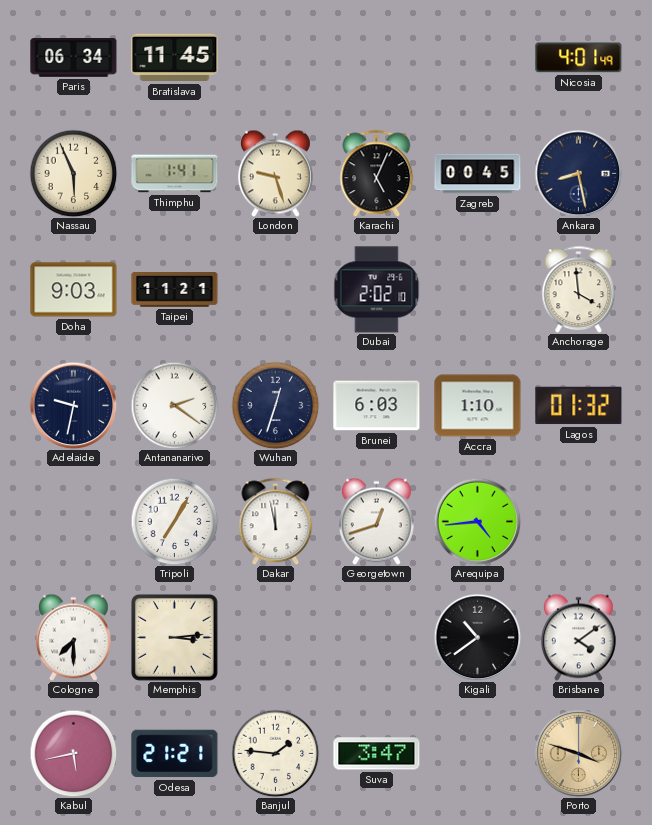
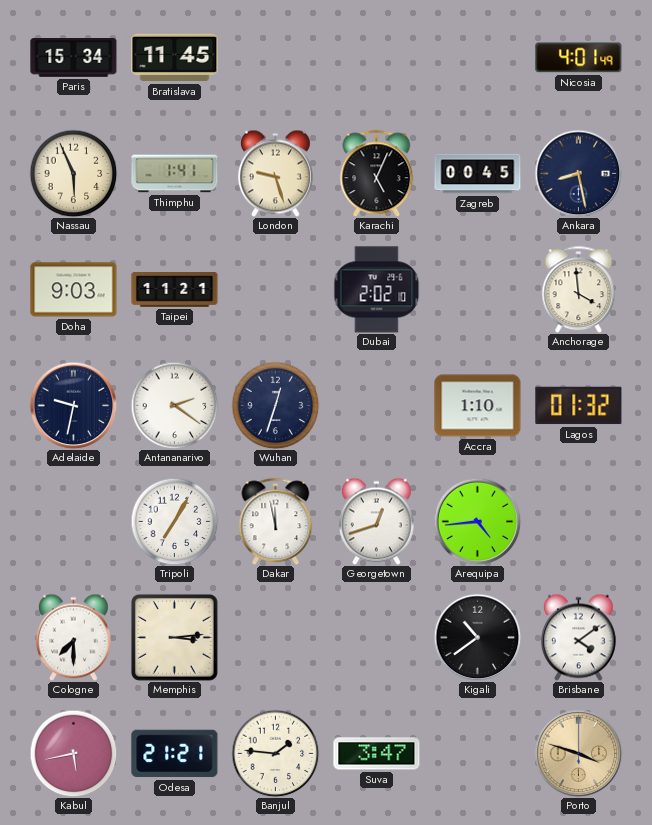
Paris: 06:34 -> 15:34 (74, 58)
Brunei: 6:03 -> none (377, 406)
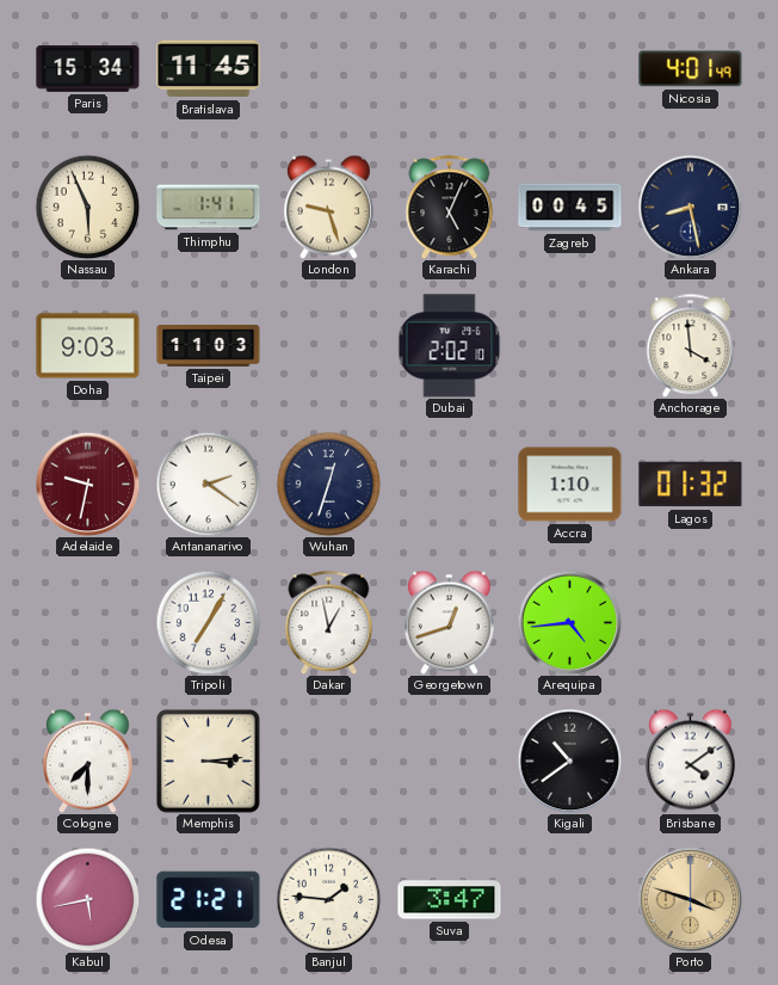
Taipei: 11:21 -> 11:03 (209, 346)
Adelaide dial: navy -> burgundy (87, 484)
Dakar: 11:58 -> 12:58 (329, 622)
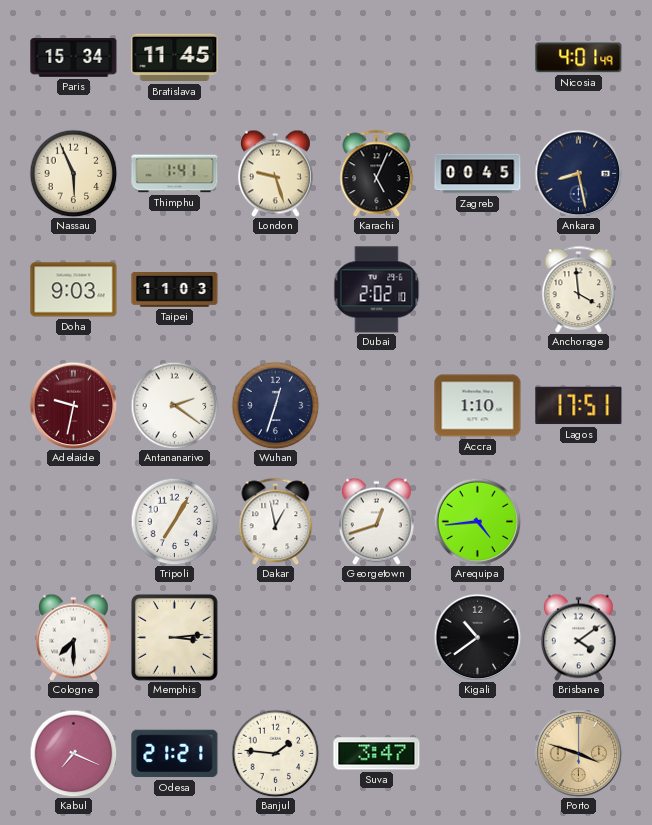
Lagos: 01:32 -> 17:51 (579, 406)
Kabul: 5:43 -> 7:19 (73, 753)
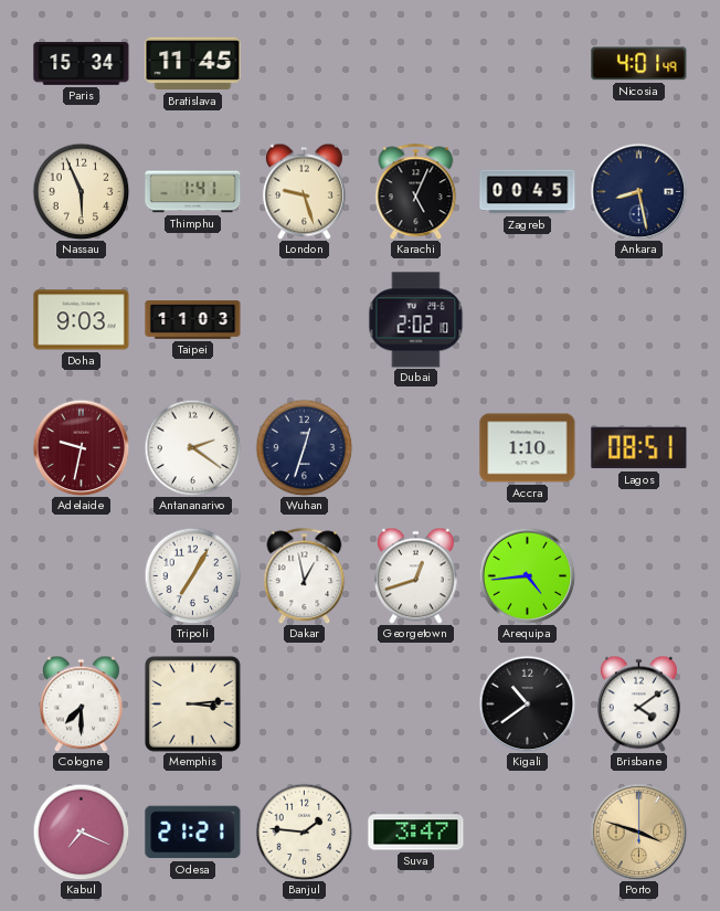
Anchorage: 3:59 -> none (579, 289)
Lagos: 17:51 -> 08:51 (639, 448)
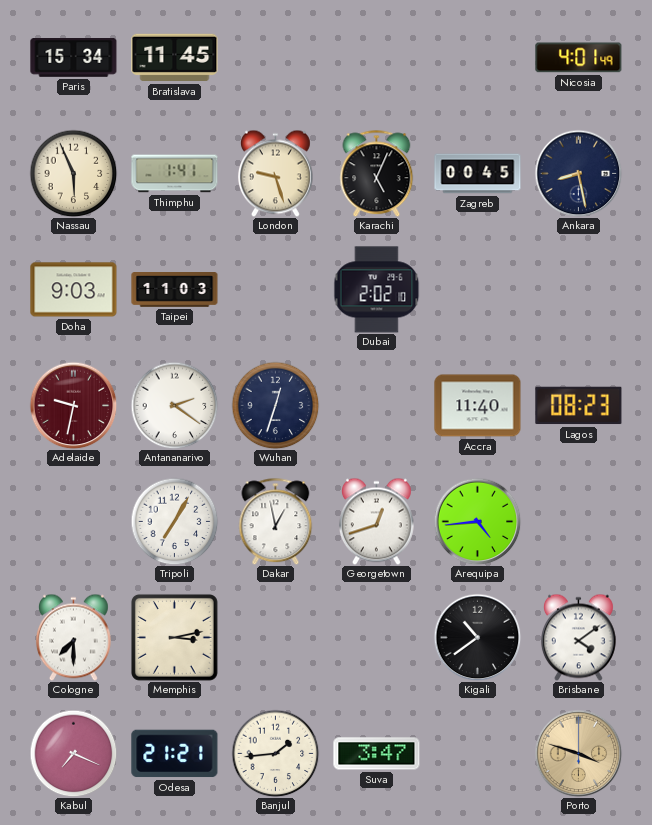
Accra: 1:10 -> 11:40 (478, 406)
Lagos: 08:51 -> 08:23 (579, 406)
Memphis: 3:14 -> 3:13 (174, 637)
Banjul: 1:46 -> 1:44 (275, 753)
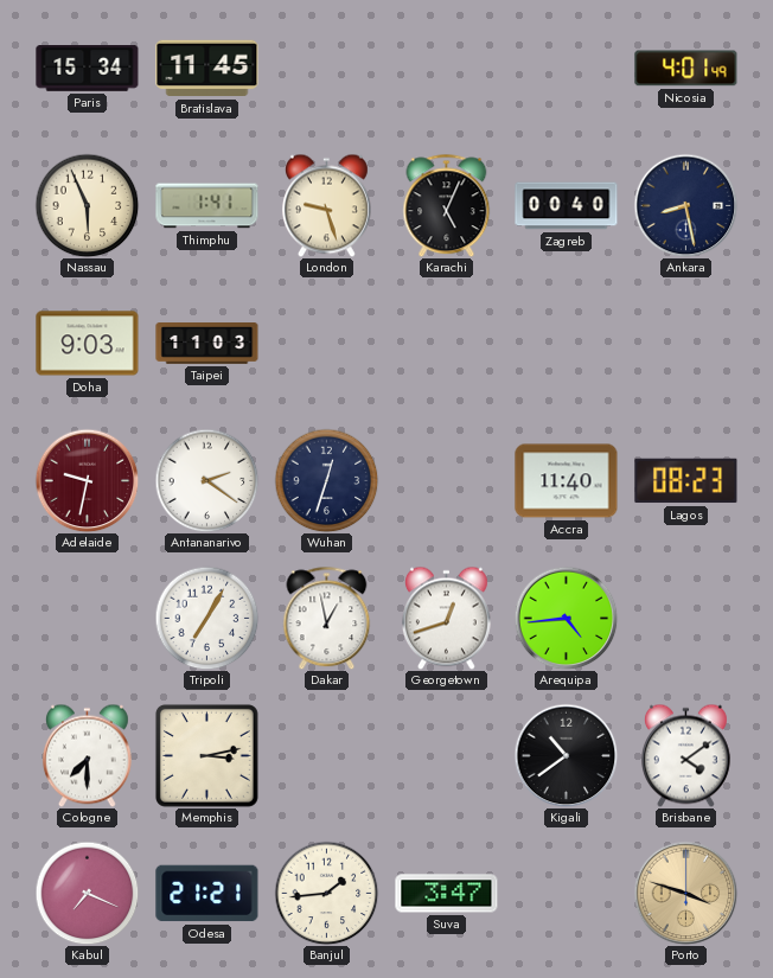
Zagreb: 00:45 -> 00:40 (567, 206)
Dubai: 2:02 -> none (377, 290)
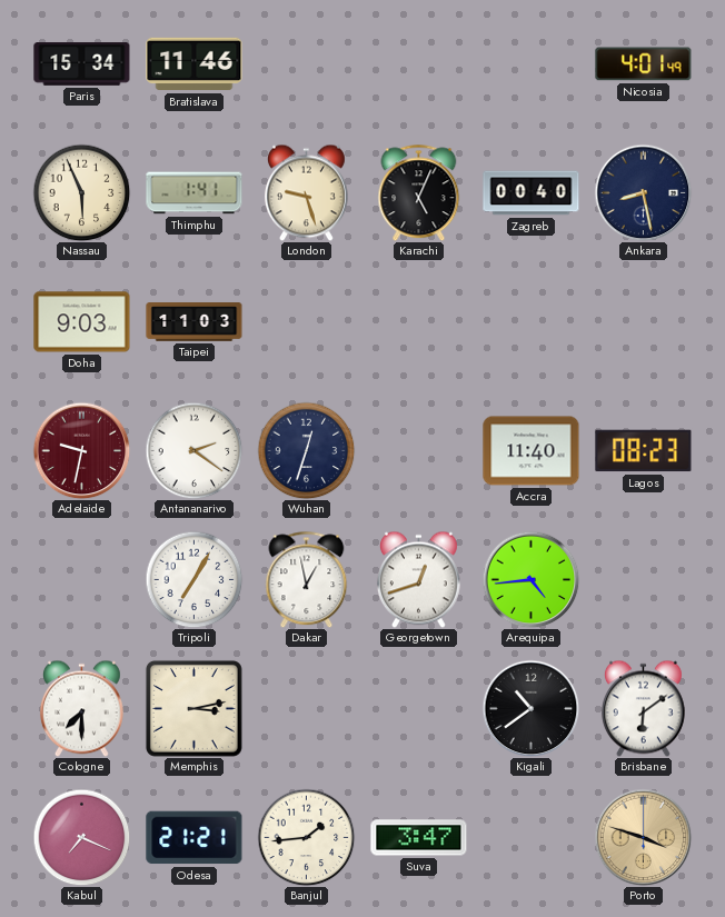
Bratislava: 11:45 -> 11:46 (195, 64)
Brisbane: 4:09 -> 6:09 (643, 708)
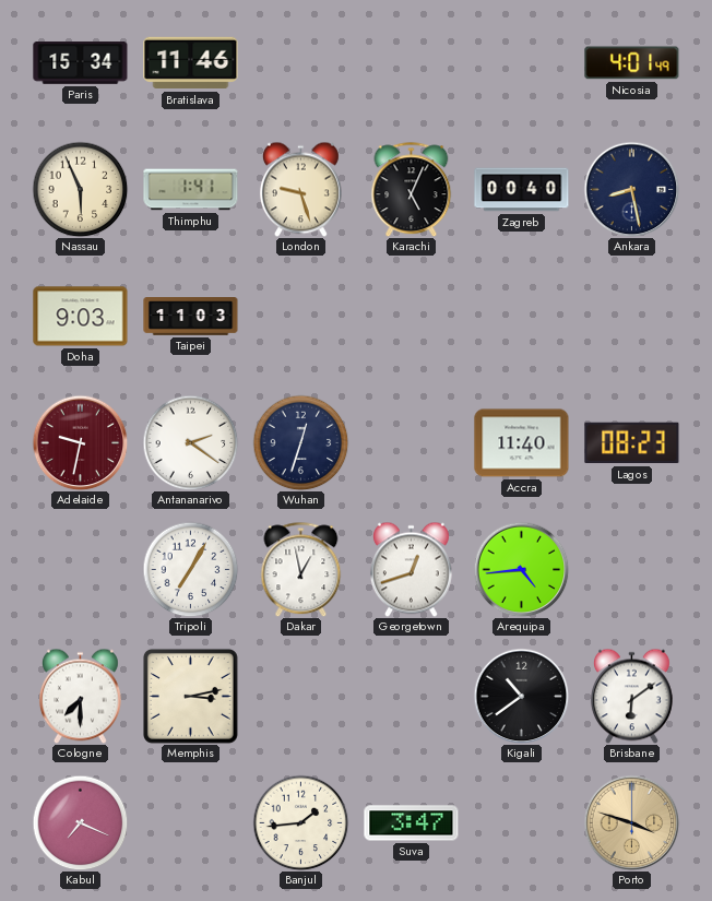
Odesa: 21:21 -> none (195, 838)
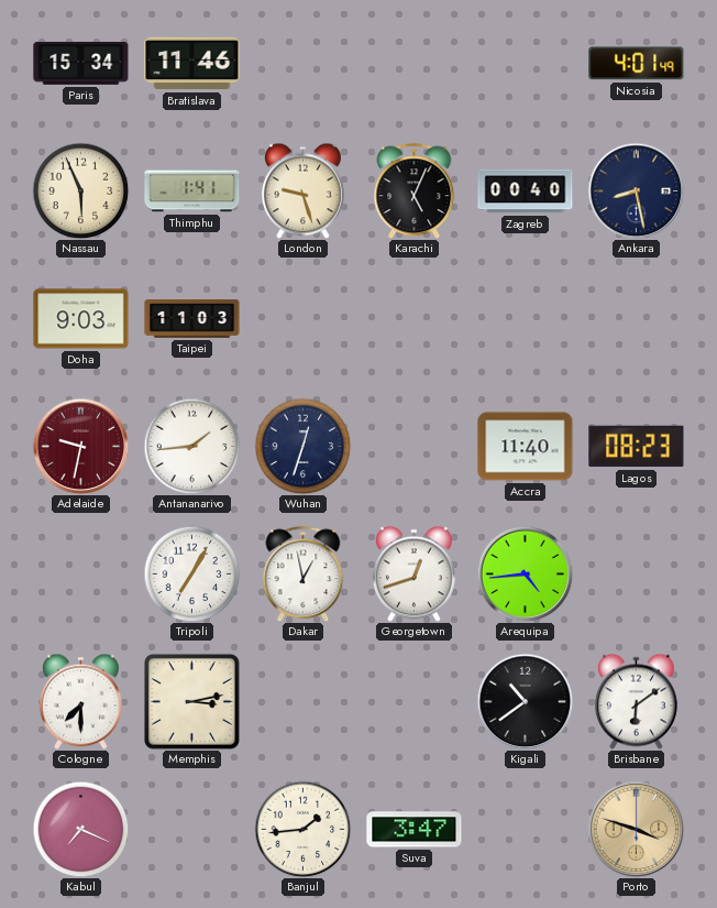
Antananarivo: 2:21 -> 1:44 (191, 446)
